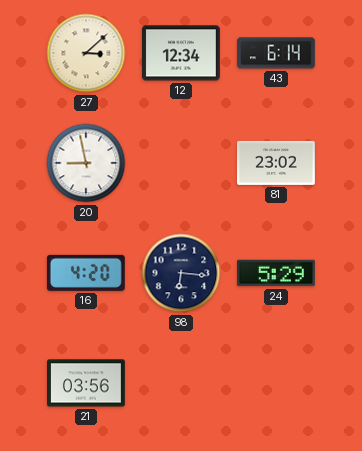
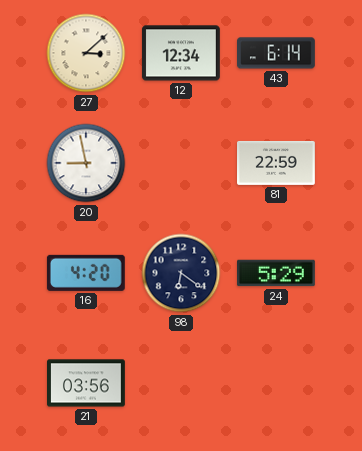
81: 23:02 -> 22:59 (277, 163)
98: 6:16 -> 6:21 (181, 273)
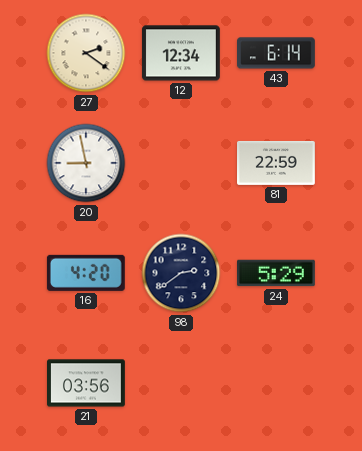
27: 3:08 -> 2:21 (86, 53)
98: 6:21 -> 2:39 (181, 273)
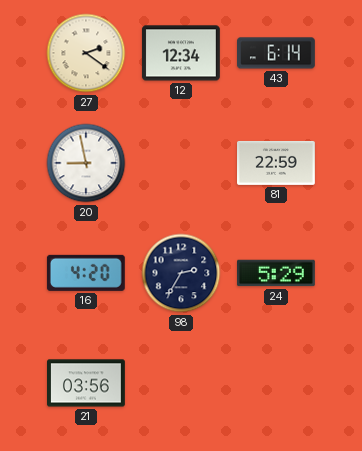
98: 2:39 -> 2:35 (181, 273)
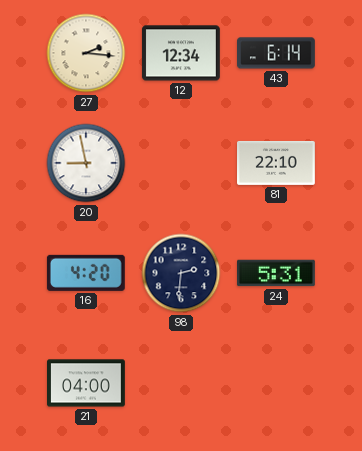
27: 2:21 -> 2:16 (86, 53)
81: 22:59 -> 22:10 (277, 163)
98: 2:35 -> 2:31 (181, 273)
24: 5:29 -> 5:31 (277, 273)
21: 03:56 -> 04:00 (87, 383)
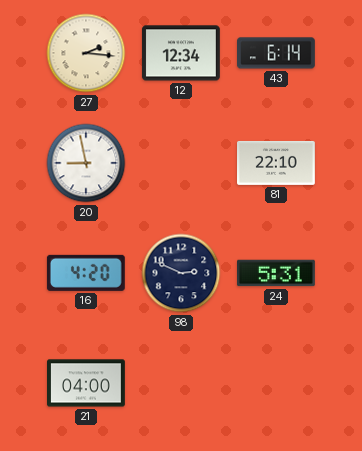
98: 2:31 -> 2:49 (181, 273)
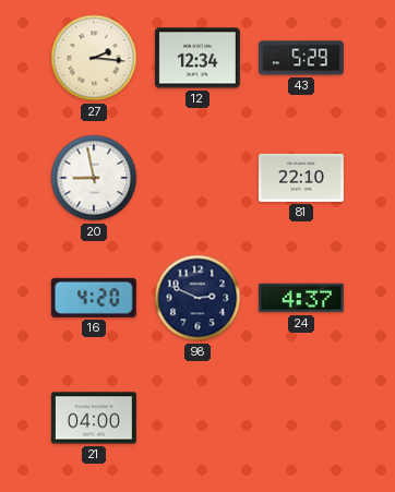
43: 6:14 -> 5:29 (302, 58)
24: 5:31 -> 4:37 (302, 298)
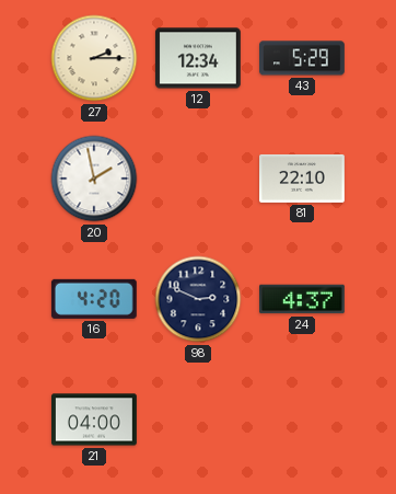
27: 2:16 -> 2:15 (94, 58)
20: 8:58 -> 1:58 (94, 179)
